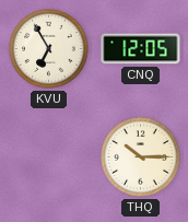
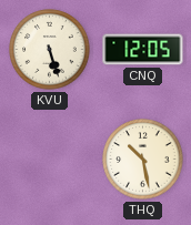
KVU: 6:55 -> 5:27 (50, 50)
THQ: 10:15 -> 10:28 (143, 160)
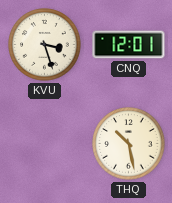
KVU: 5:27 -> 3:27 (45, 45)
CNQ: 12:05 -> 12:01 (129, 45)
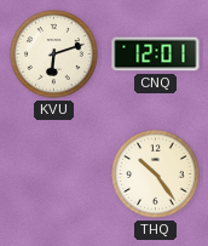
KVU: 3:27 -> 6:12 (54, 55)
THQ: 10:28 -> 10:24 (156, 175)
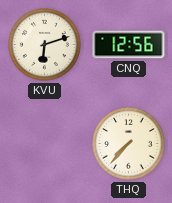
CNQ: 12:01 -> 12:56 (129, 45)
THQ: 10:24 -> 7:37 (129, 144)
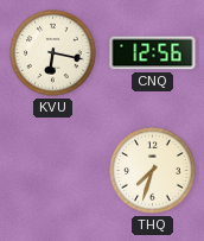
KVU: 6:12 -> 6:17 (53, 53)
THQ: 7:37 -> 7:33 (153, 171)
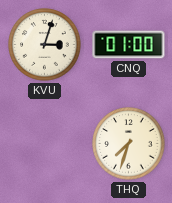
KVU: 6:17 -> 3:03 (45, 45)
CNQ: 12:56 -> 01:00 (129, 45)
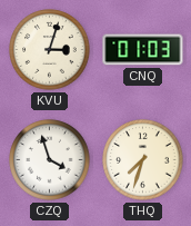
CNQ: 01:00 -> 01:03 (143, 50)
CZQ: none -> 3:57 (50, 160)
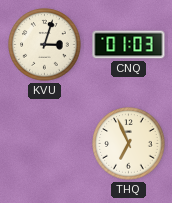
CZQ: 3:57 -> none (50, 160)
THQ: 7:33 -> 6:56 (129, 144)
